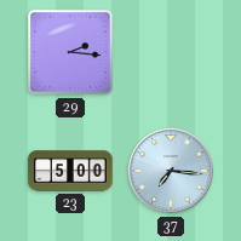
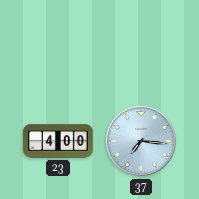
29: 2:16 -> none (70, 52)
23: 5:00 -> 4:00 (58, 141)
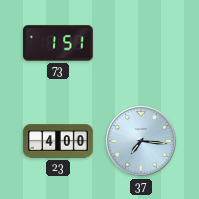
73: none -> 1:51 (58, 43)
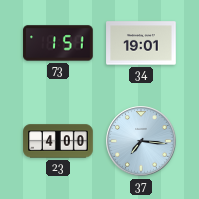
34: none -> 19:01 (141, 43)
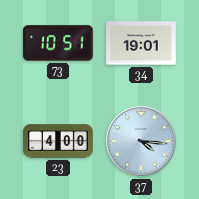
73: 1:51 -> 10:51 (58, 43)
37: 7:16 -> 4:16 (141, 141)
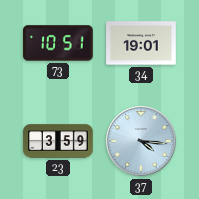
23: 4:00 -> 3:59 (58, 141)
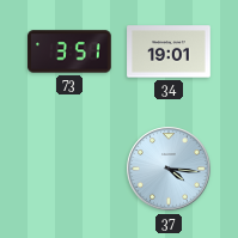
73: 10:51 -> 3:51 (69, 51)
23: 3:59 -> none (58, 141)
